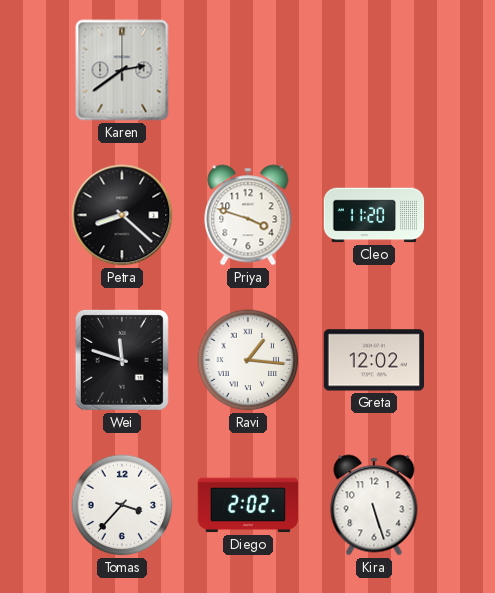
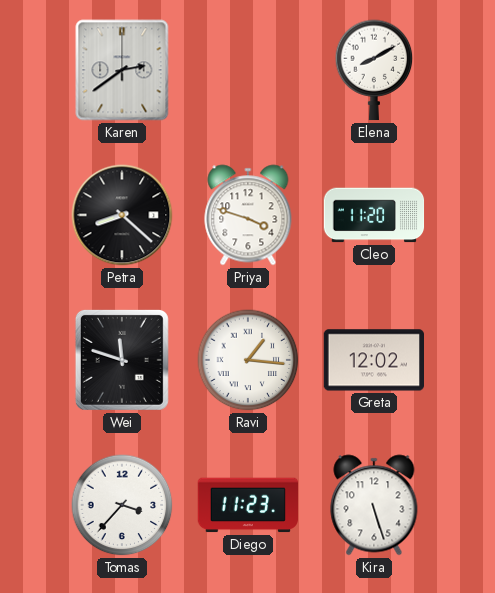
Elena: none -> 8:10 (374, 70)
Diego: 2:02 -> 11:23 (247, 505)
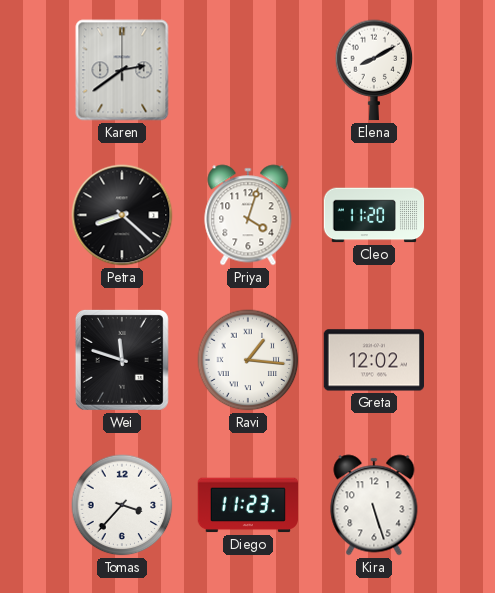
Priya: 3:48 -> 4:03 (248, 215)
